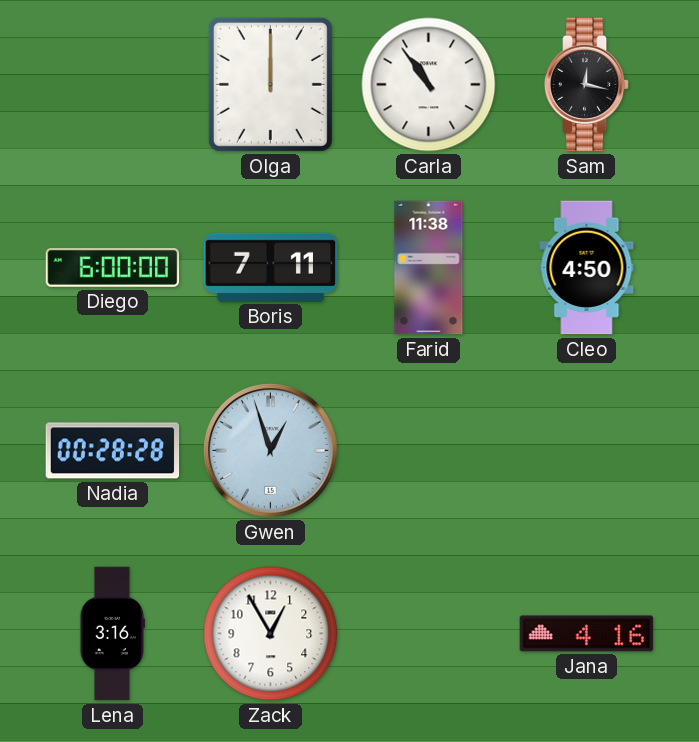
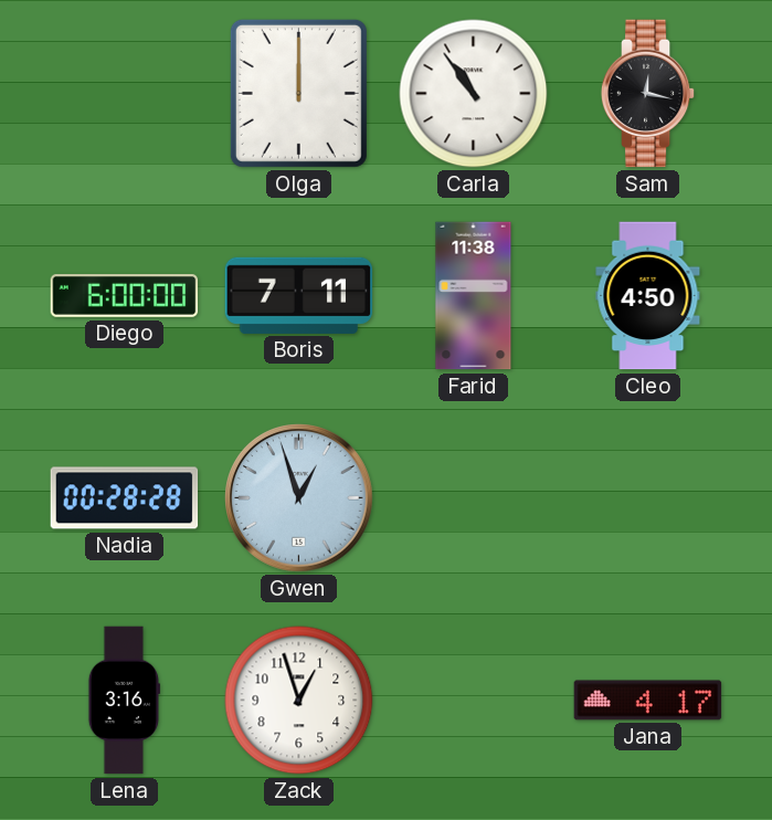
Zack: 12:55 -> 12:57 (299, 701)
Jana: 4:16 -> 4:17 (648, 701)
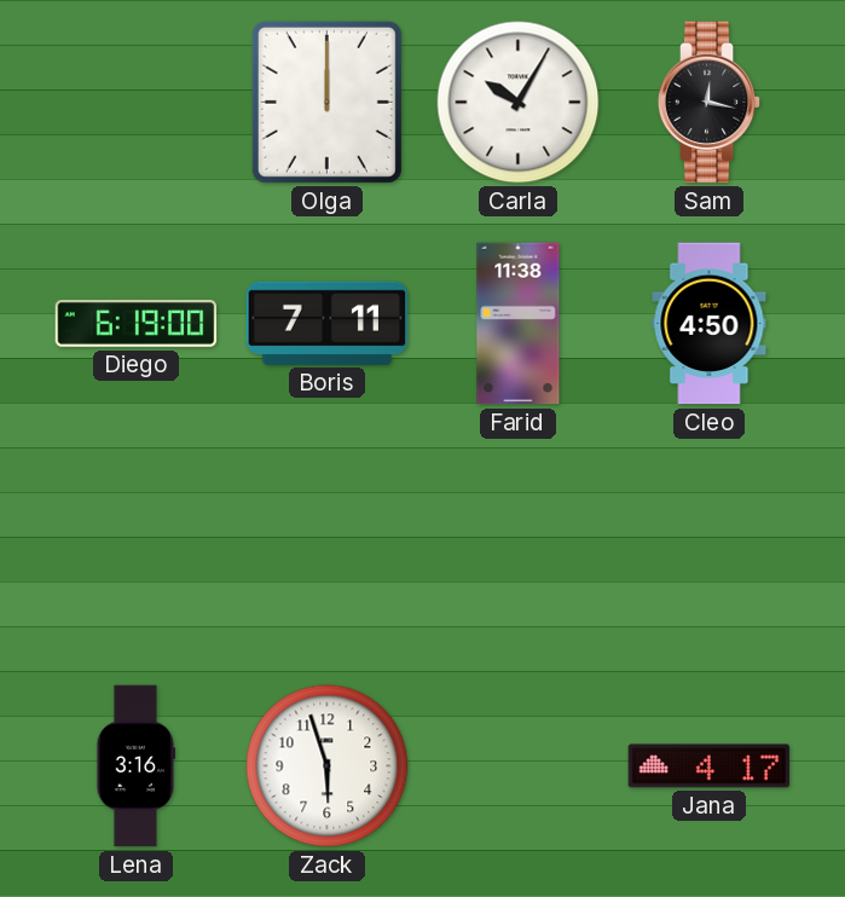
Carla: 10:54 -> 10:05 (519, 103)
Diego: 6:00 -> 6:19 (137, 324)
Nadia: 00:28 -> none (125, 498)
Gwen: 12:57 -> none (299, 498)
Zack: 12:57 -> 5:57 (328, 766)
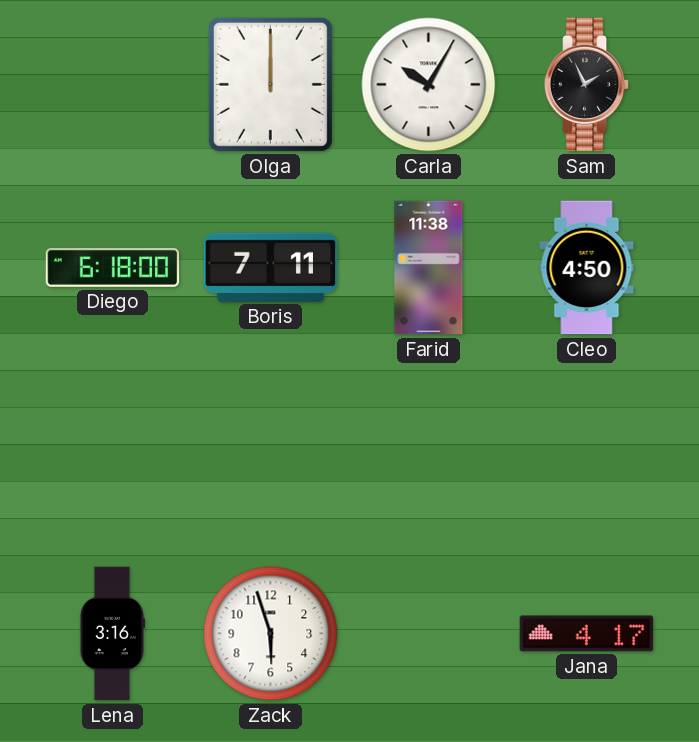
Sam: 12:17 -> 1:56 (587, 85)
Diego: 6:19 -> 6:18 (113, 268)
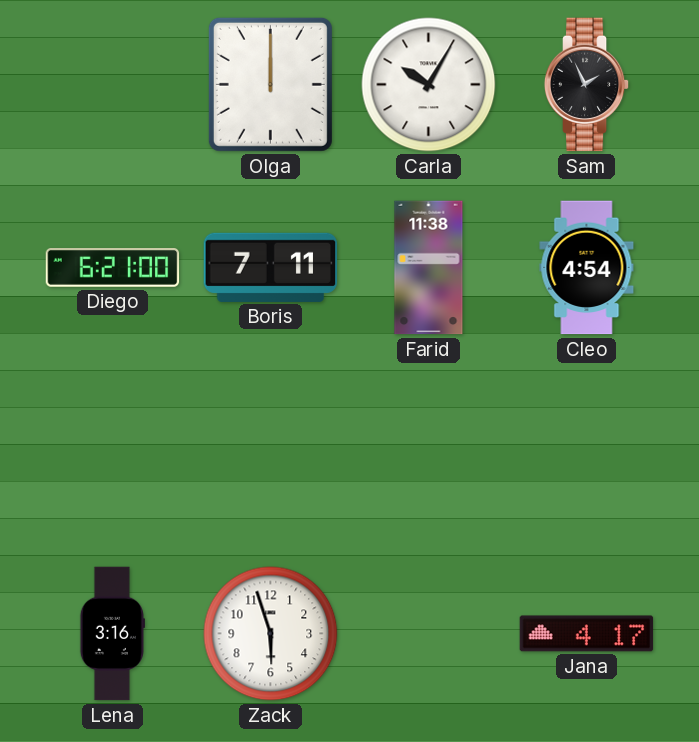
Diego: 6:18 -> 6:21 (113, 268)
Cleo: 4:50 -> 4:54 (587, 268)
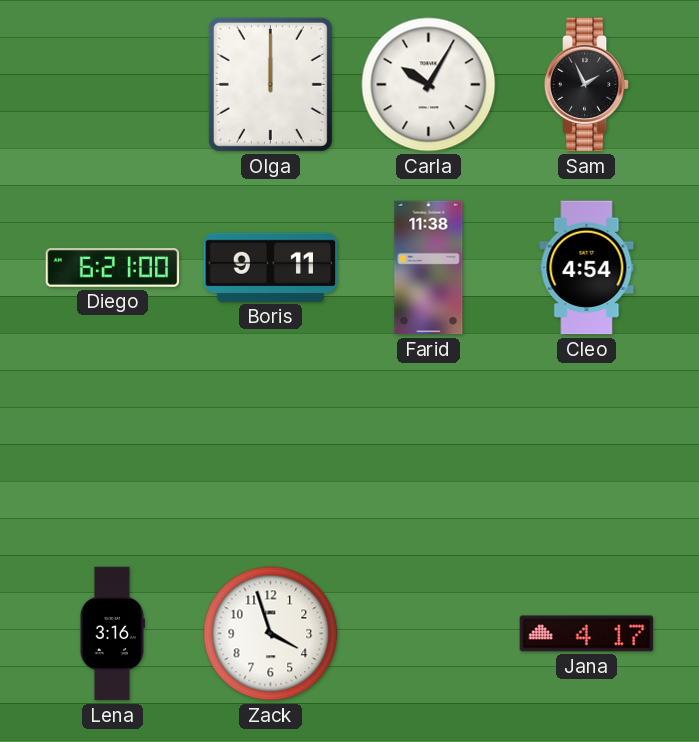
Boris: 7:11 -> 9:11 (271, 267)
Zack: 5:57 -> 3:57 (271, 634)
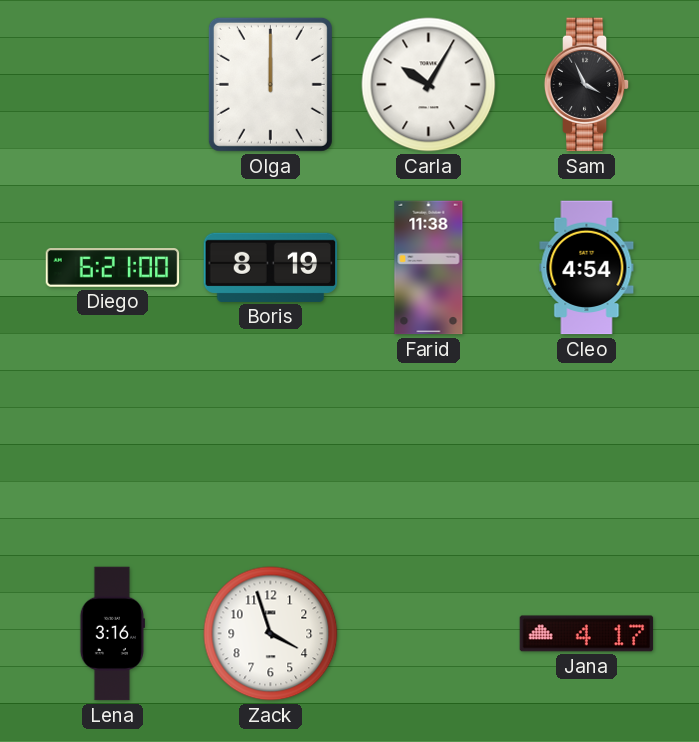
Sam: 1:56 -> 3:56 (587, 85)
Boris: 9:11 -> 8:19 (271, 267)
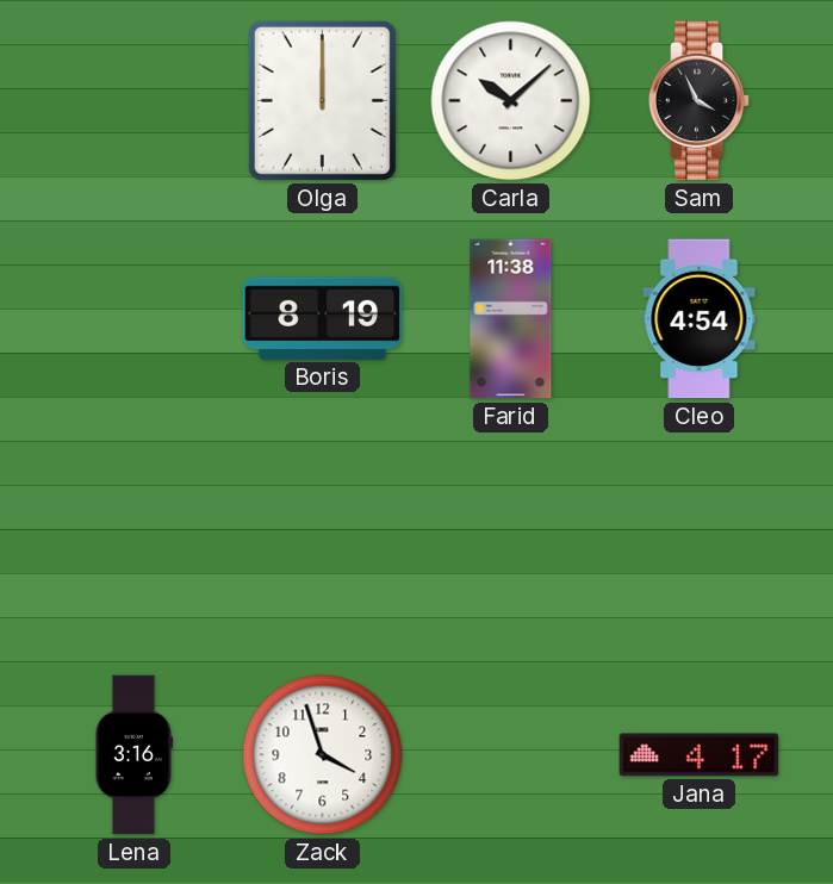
Carla: 10:05 -> 10:08 (511, 101)
Diego: 6:21 -> none (113, 268)
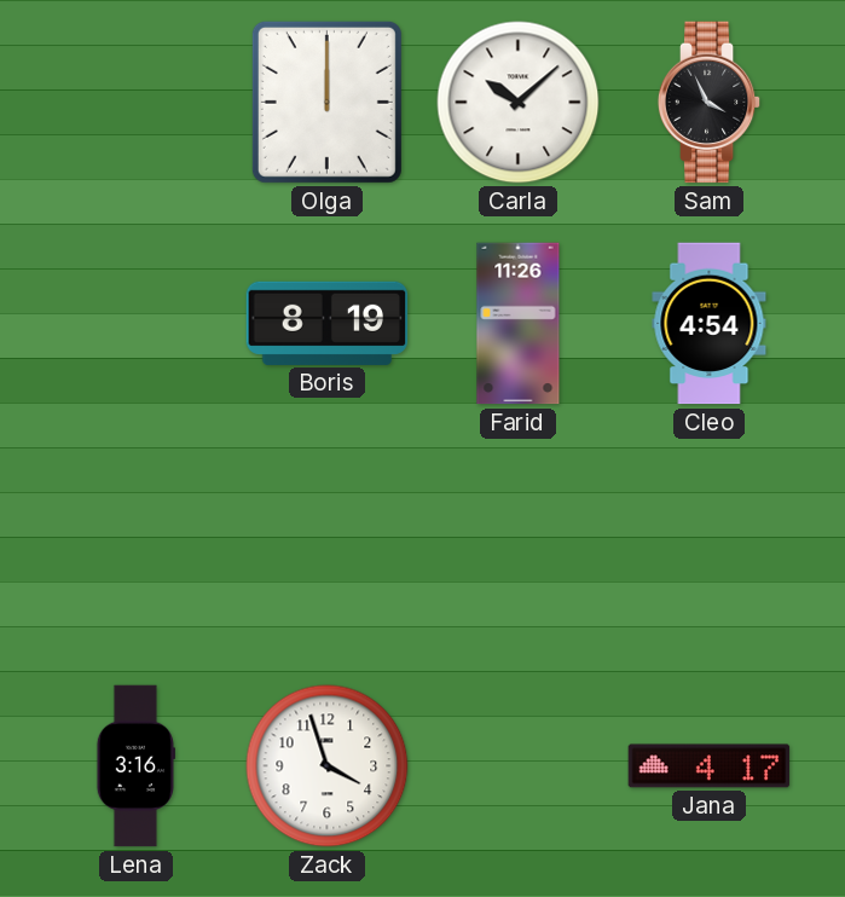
Farid: 11:38 -> 11:26 (519, 324)
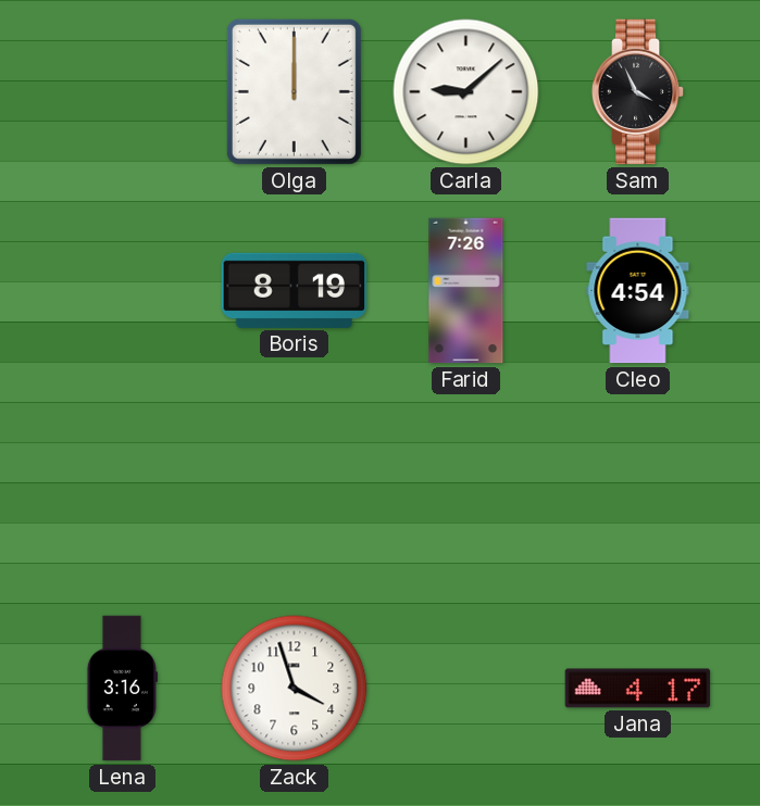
Carla: 10:08 -> 9:08 (466, 92)
Farid: 11:26 -> 7:26 (466, 291)
